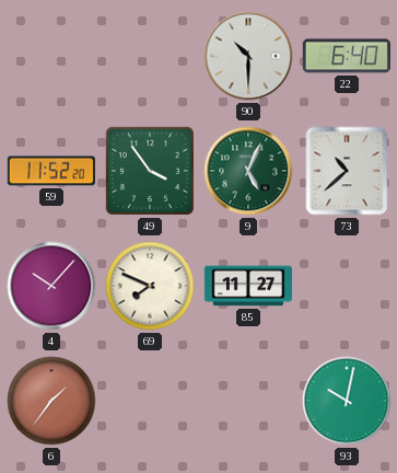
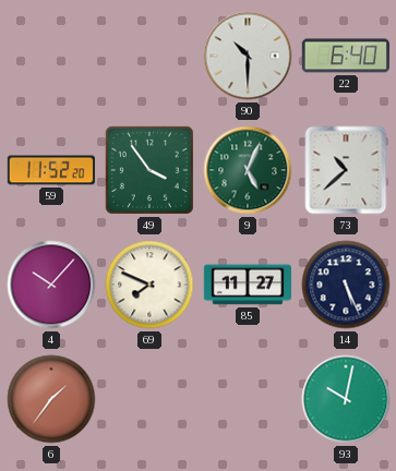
14: none -> 5:26 (346, 285)
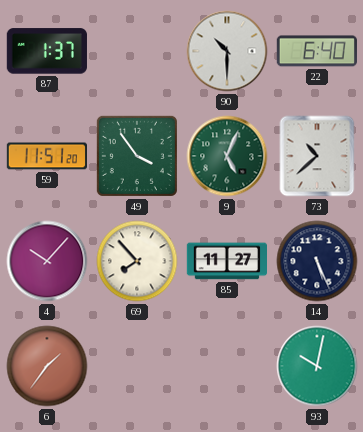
87: none -> 1:37 (47, 51)
59: 11:52 -> 11:51 (46, 156)
69: 7:49 -> 7:53 (137, 261)
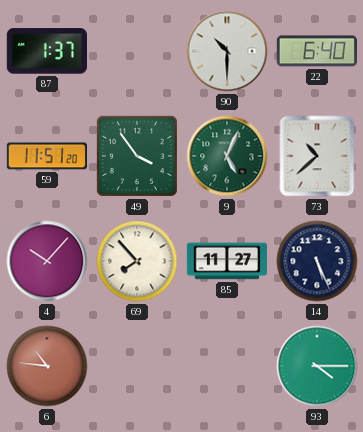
6: 1:36 -> 10:46 (47, 366)
93: 10:02 -> 4:15 (317, 366)
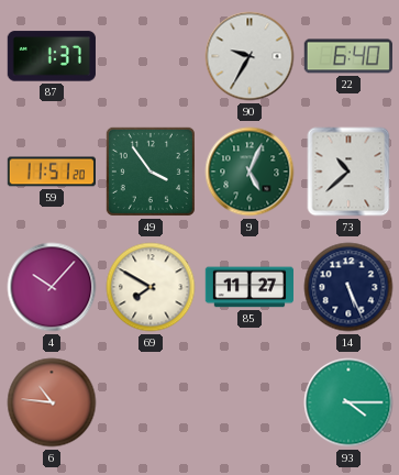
90: 10:30 -> 9:35 (250, 56)
69: 7:53 -> 7:50 (151, 287)
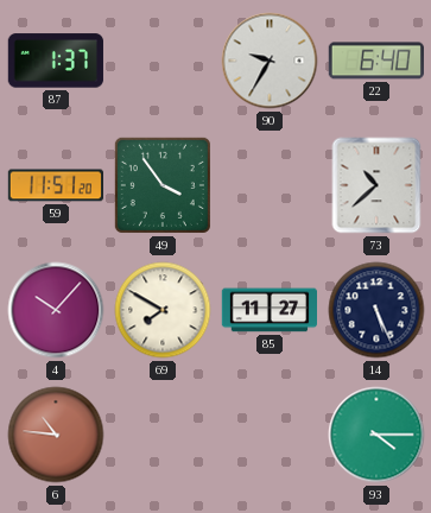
9: 5:04 -> none (250, 172)
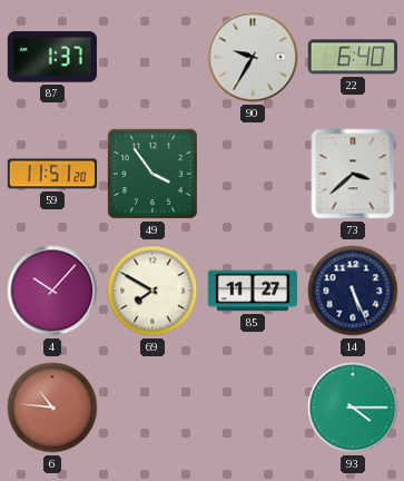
73: 10:38 -> 3:38 (353, 174)
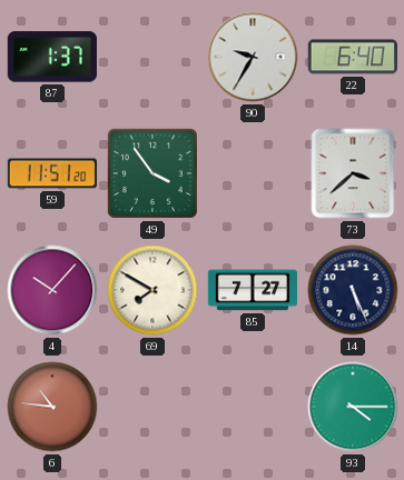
85: 11:27 -> 7:27 (252, 290)
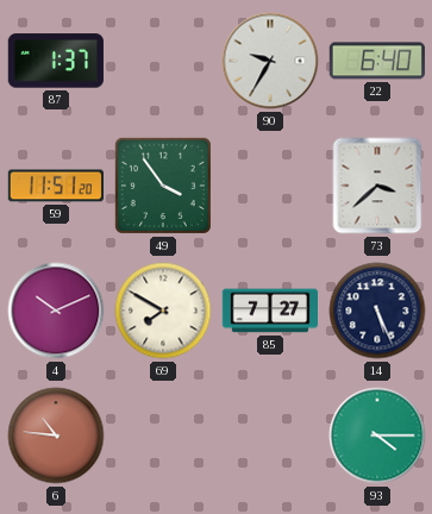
4: 10:07 -> 10:11 (56, 311)
